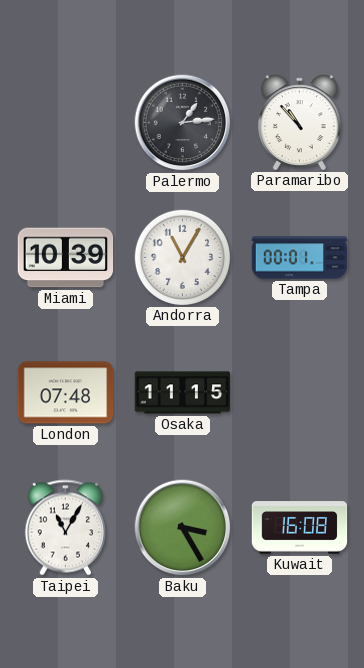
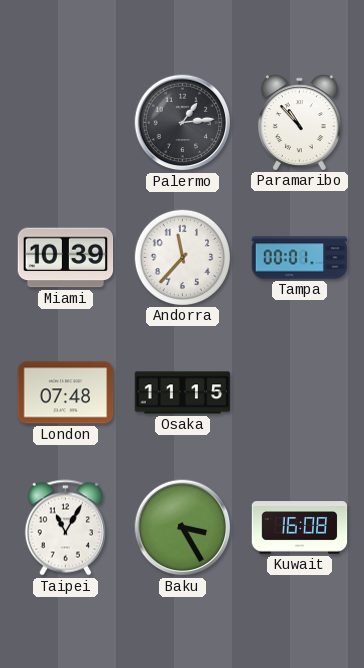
Andorra: 11:05 -> 11:37 (182, 257)
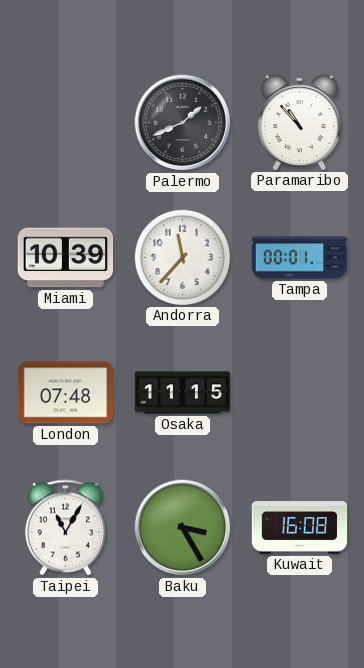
Palermo: 1:14 -> 1:41 (183, 123)
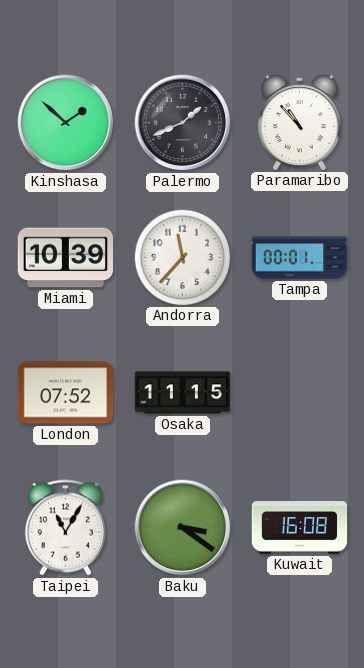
Kinshasa: none -> 1:52 (66, 123)
London: 07:48 -> 07:52 (66, 393)
Baku: 3:25 -> 3:21 (183, 528)
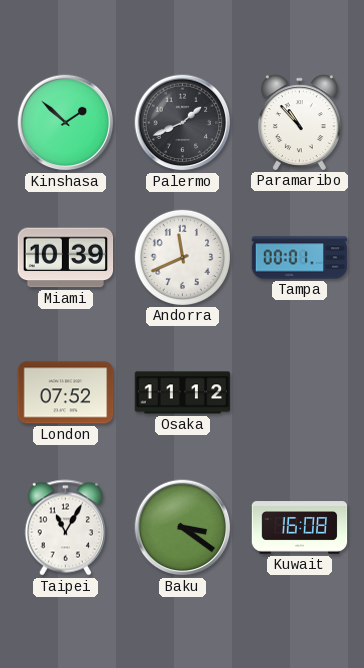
Andorra: 11:37 -> 11:41 (182, 257)
Osaka: 11:15 -> 11:12 (183, 393)
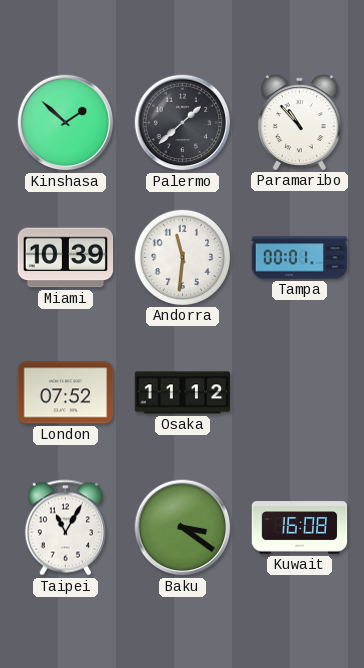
Palermo: 1:41 -> 1:38 (183, 123)
Andorra: 11:41 -> 11:31 (182, 257)
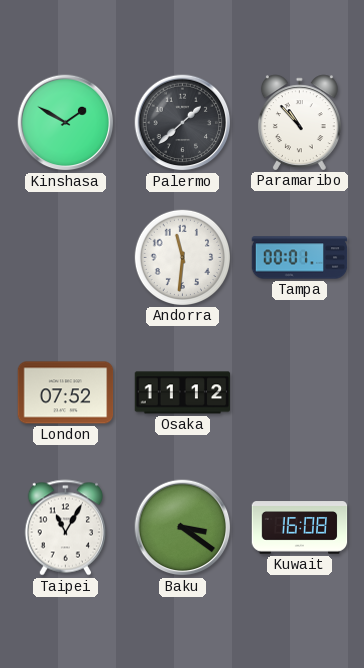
Kinshasa: 1:52 -> 1:50 (66, 123)
Miami: 10:39 -> none (66, 258)
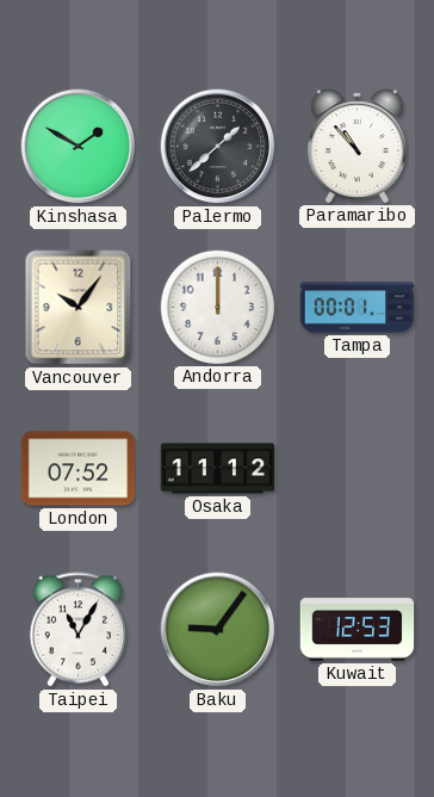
Vancouver: none -> 10:06 (79, 308)
Andorra: 11:31 -> 12:00 (217, 307)
Baku: 3:21 -> 9:06 (218, 630)
Kuwait: 16:08 -> 12:53 (358, 630)
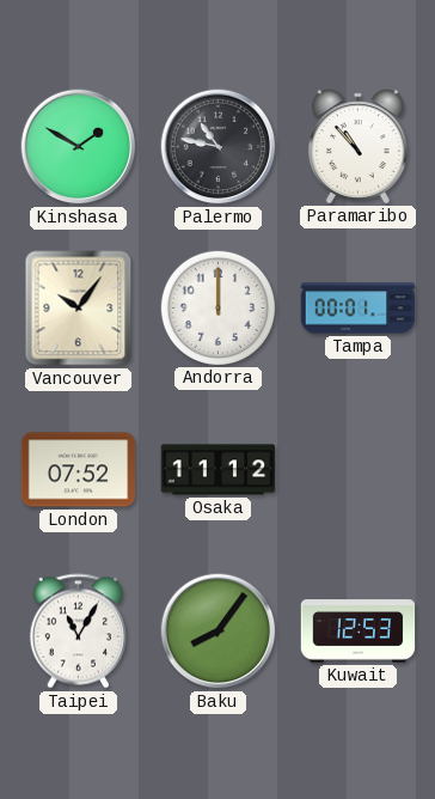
Palermo: 1:38 -> 10:47 (219, 147)
Baku: 9:06 -> 8:06 (219, 632)
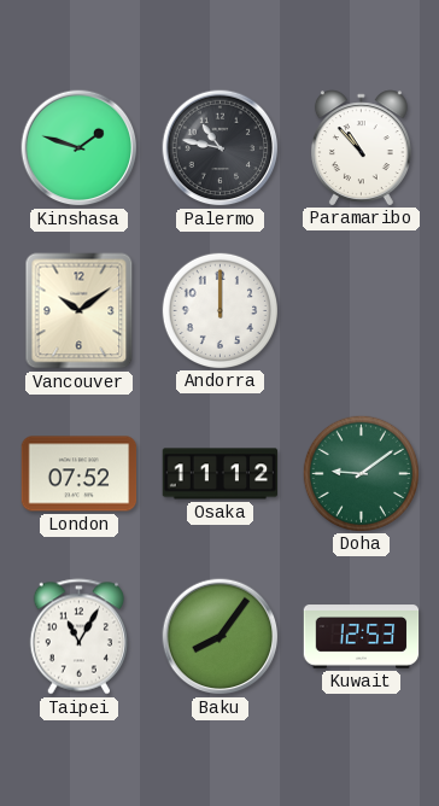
Kinshasa: 1:50 -> 1:48 (80, 148)
Vancouver: 10:06 -> 10:09 (80, 311)
Tampa: 00:01 -> none (359, 309)
Doha: none -> 9:09 (361, 473)
